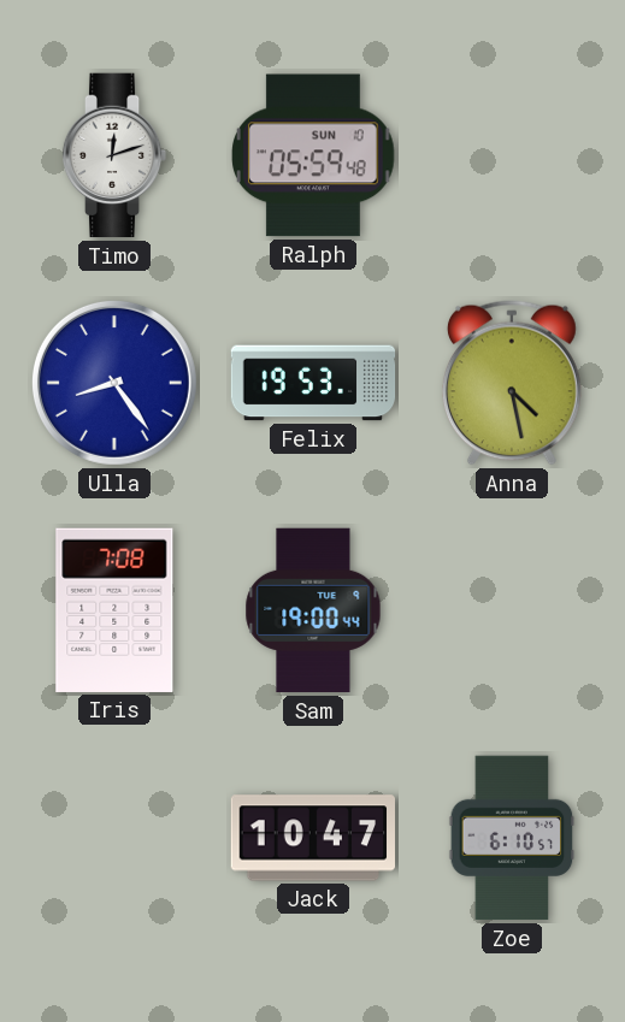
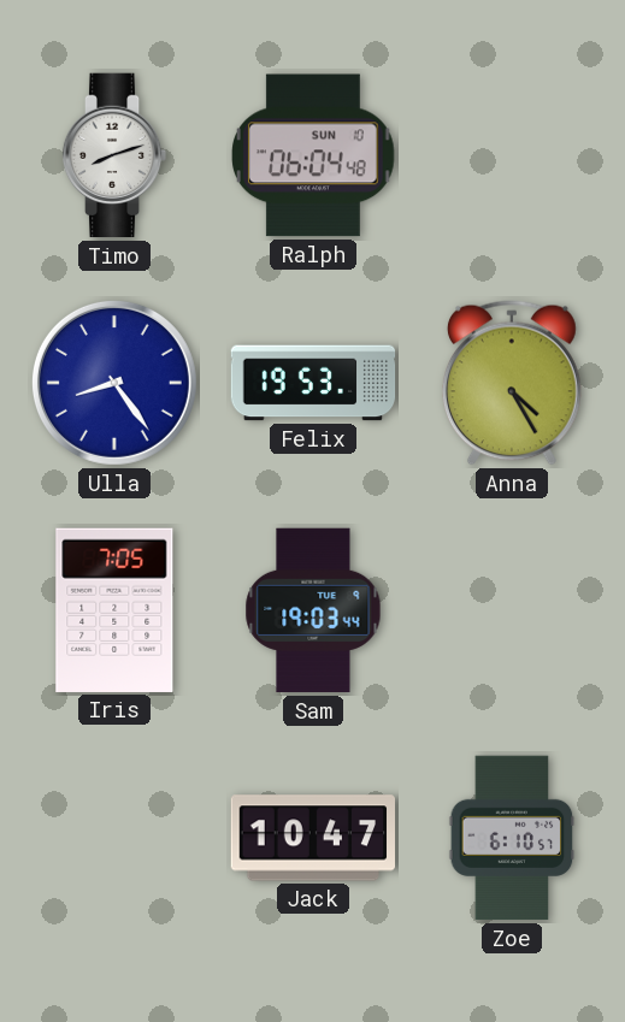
Timo: 12:12 -> 8:12 (114, 155)
Ralph: 05:59 -> 06:04 (314, 155)
Anna: 4:28 -> 4:25 (512, 383)
Iris: 7:08 -> 7:05 (114, 610)
Sam: 19:00 -> 19:03 (313, 610)
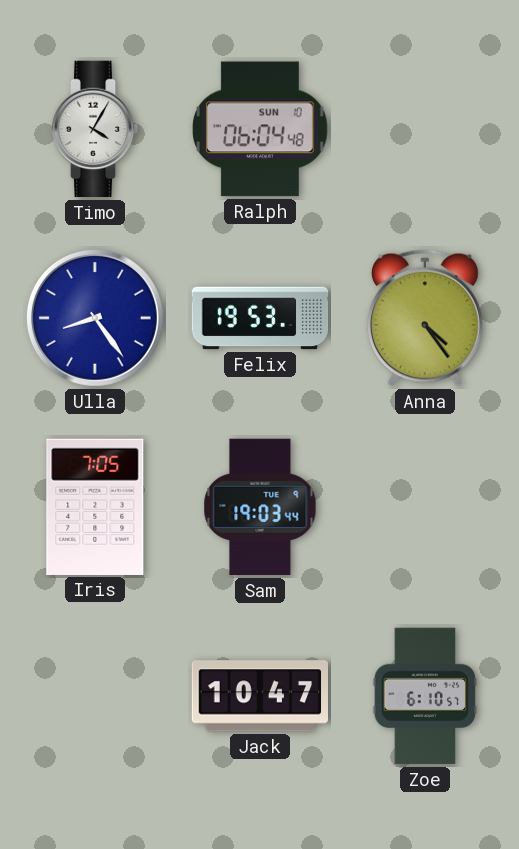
Timo: 8:12 -> 4:05 (95, 129)
Anna: 4:25 -> 4:24 (425, 318)
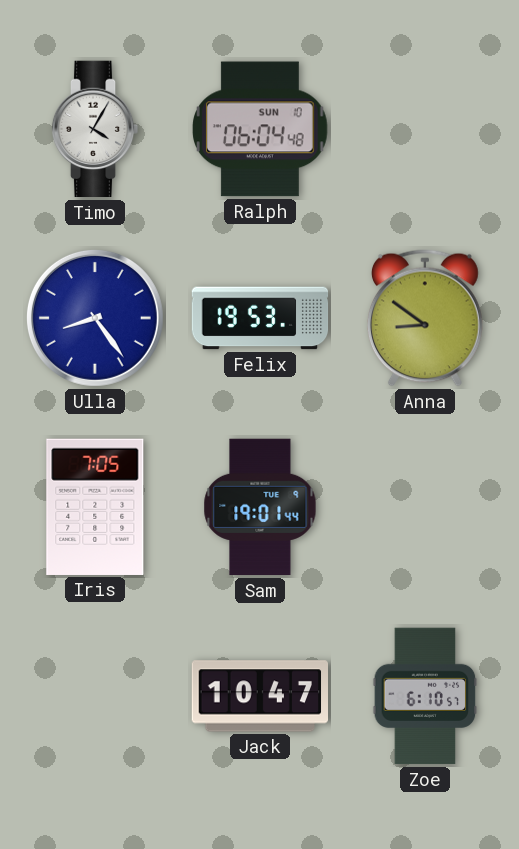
Anna: 4:24 -> 8:51 (425, 318)
Sam: 19:03 -> 19:01 (260, 507)
